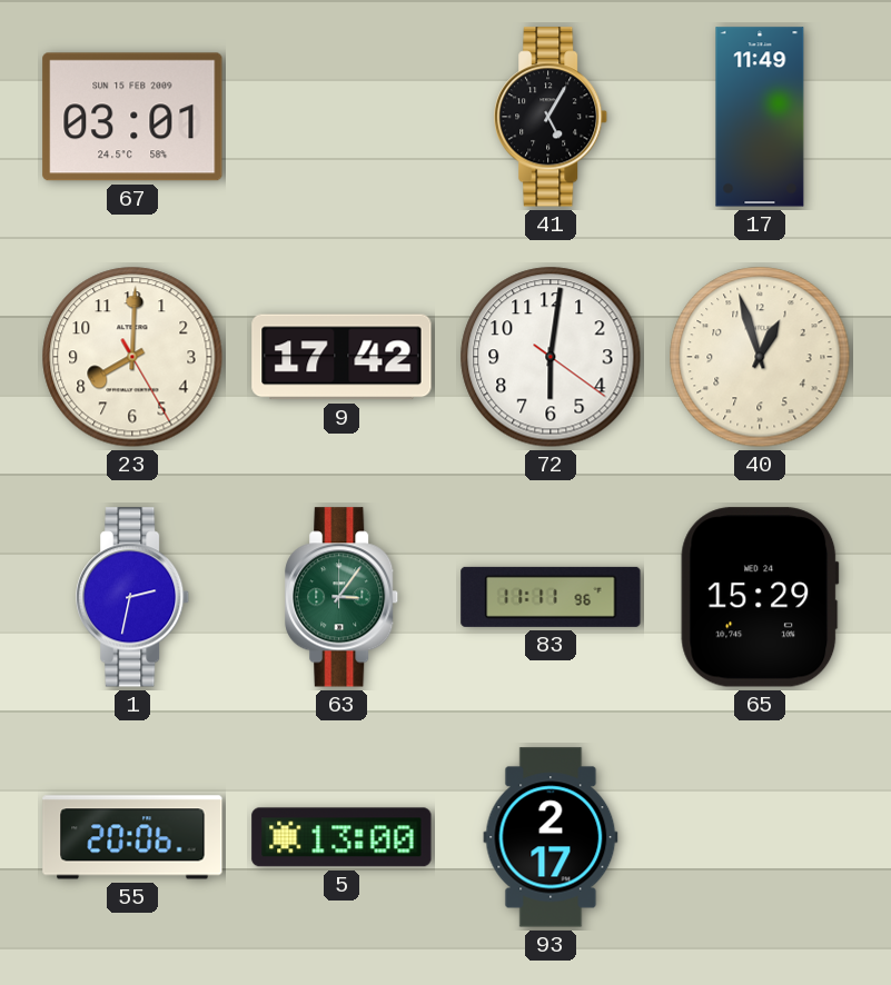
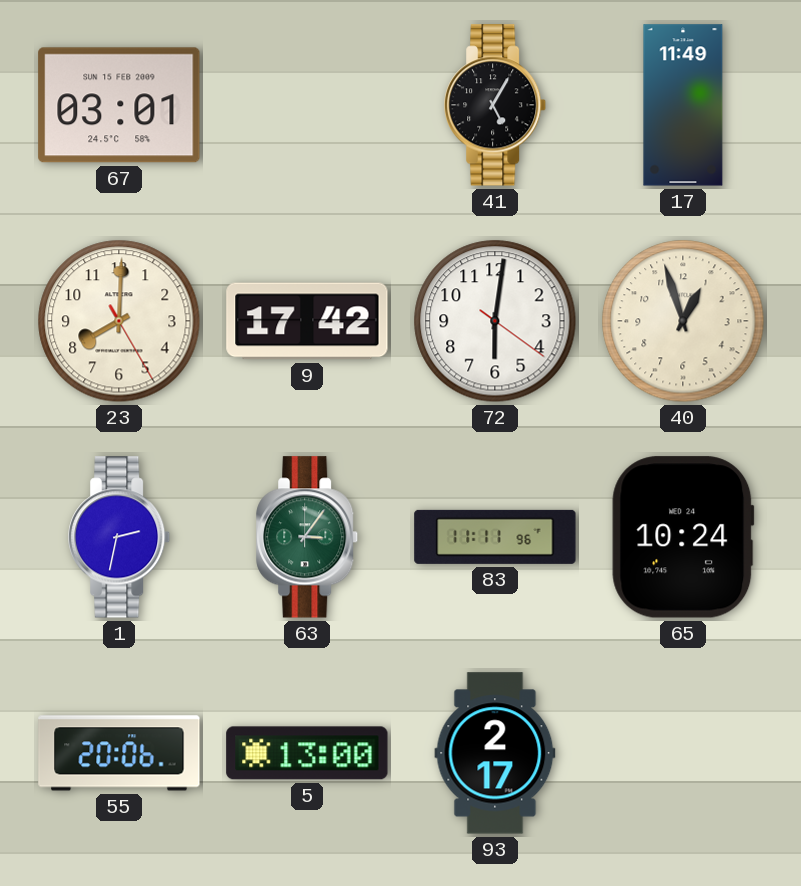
65: 15:29 -> 10:24 (683, 537)
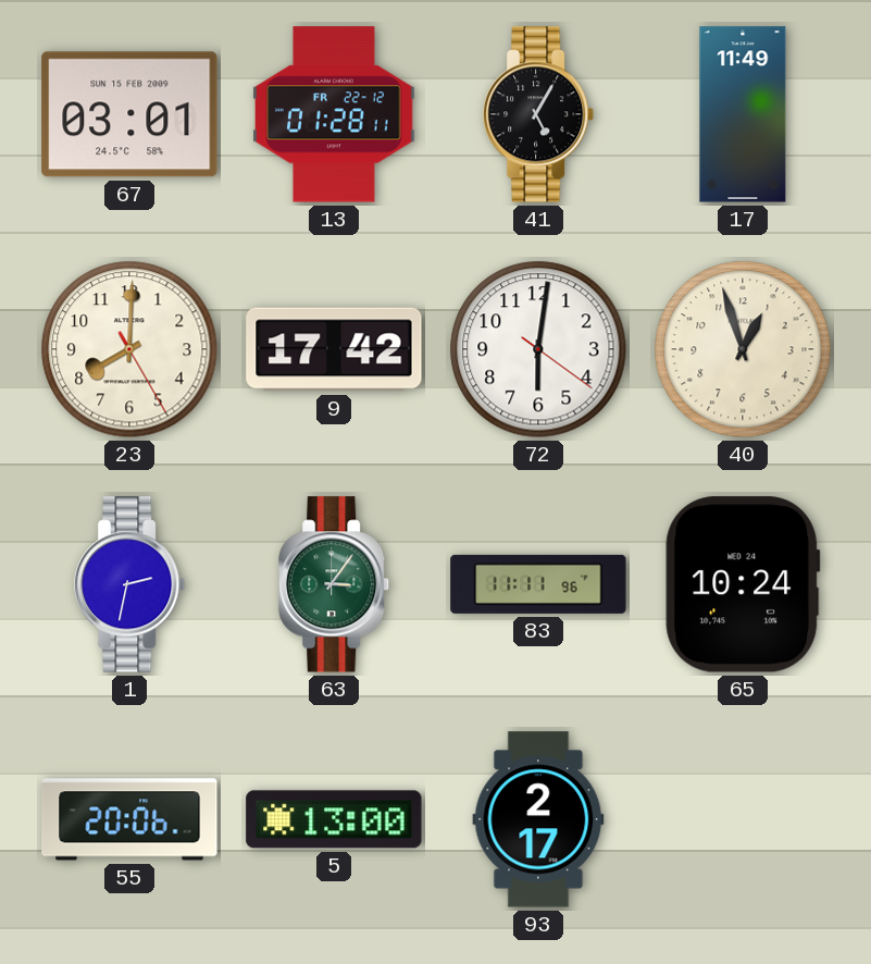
13: none -> 01:28 (334, 114)
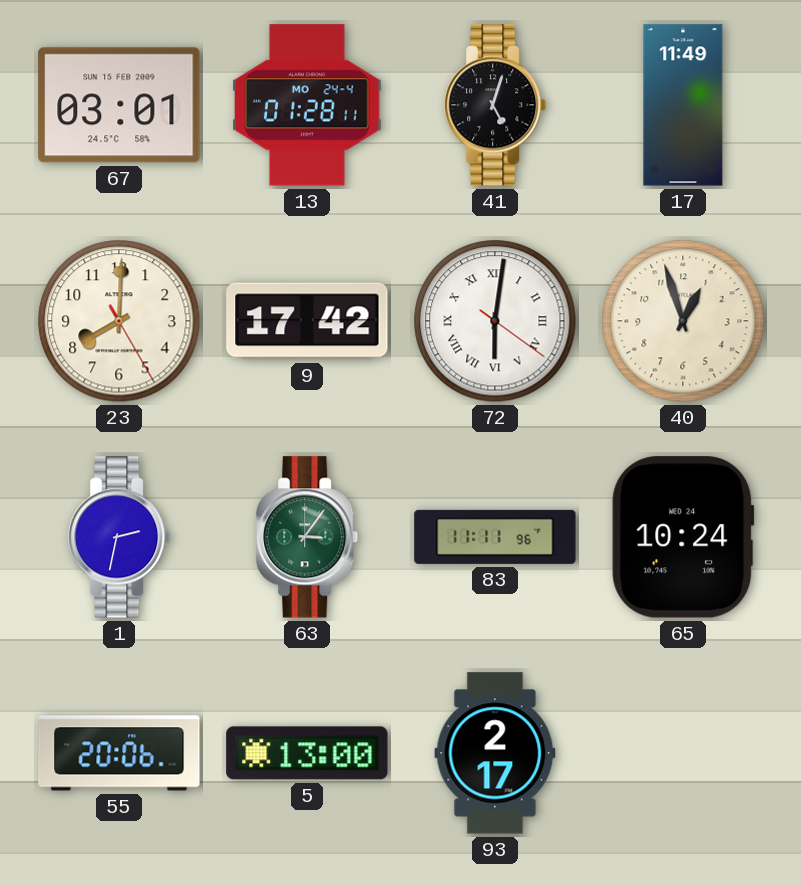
13 date: FR 22-12 -> MO 24-4 (307, 105)
41: 5:05 -> 5:03 (496, 105)
72 numerals: Arabic -> Roman (495, 321)
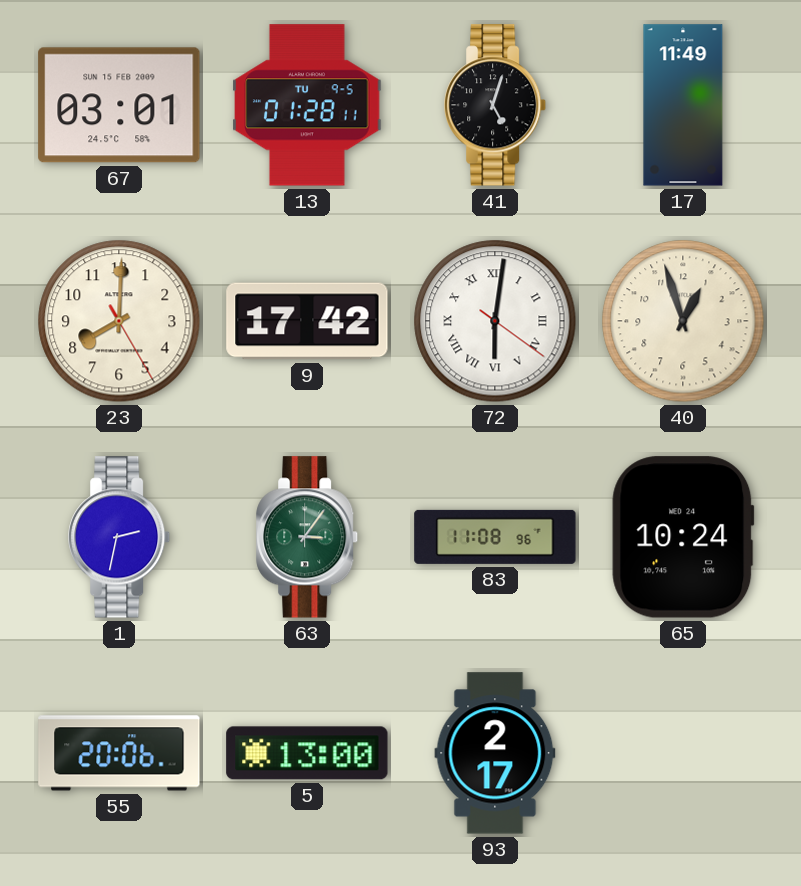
13 date: MO 24-4 -> TU 9-5 (307, 105)
83: 11:11 -> 11:08 (495, 537)
